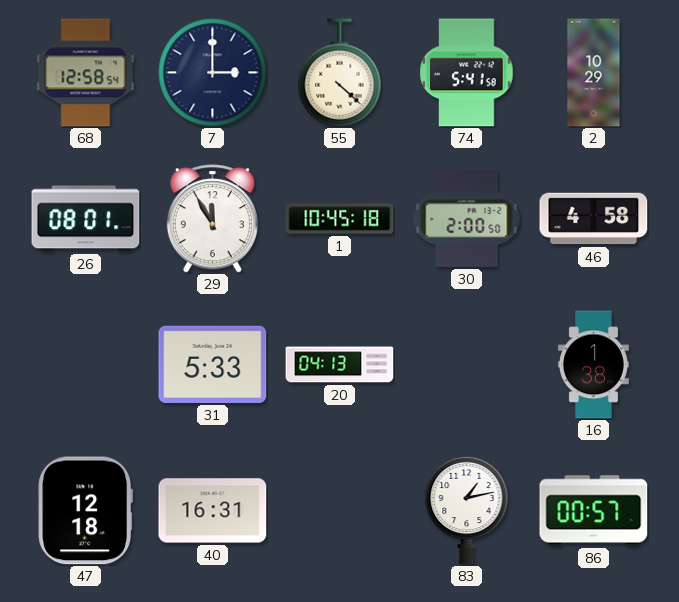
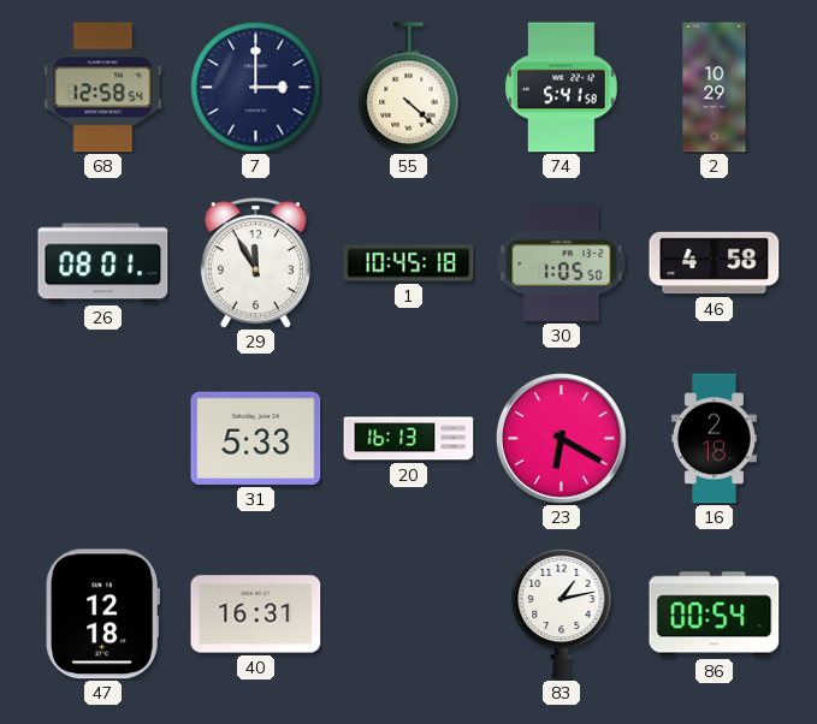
30: 2:00 -> 1:05 (562, 262)
20: 04:13 -> 16:13 (409, 439)
23: none -> 6:20 (561, 438)
16: 1:38 -> 2:18 (714, 439)
86: 00:57 -> 00:54 (715, 615)
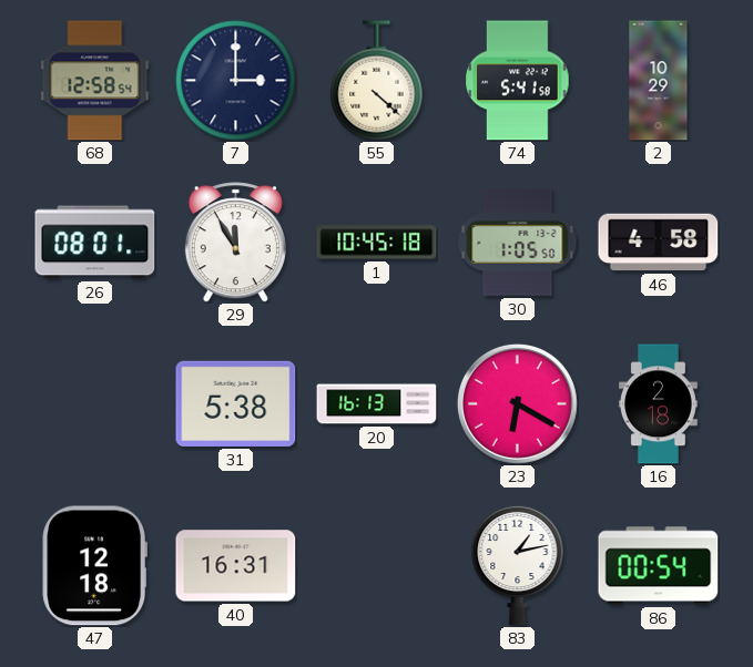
31: 5:33 -> 5:38 (236, 403)
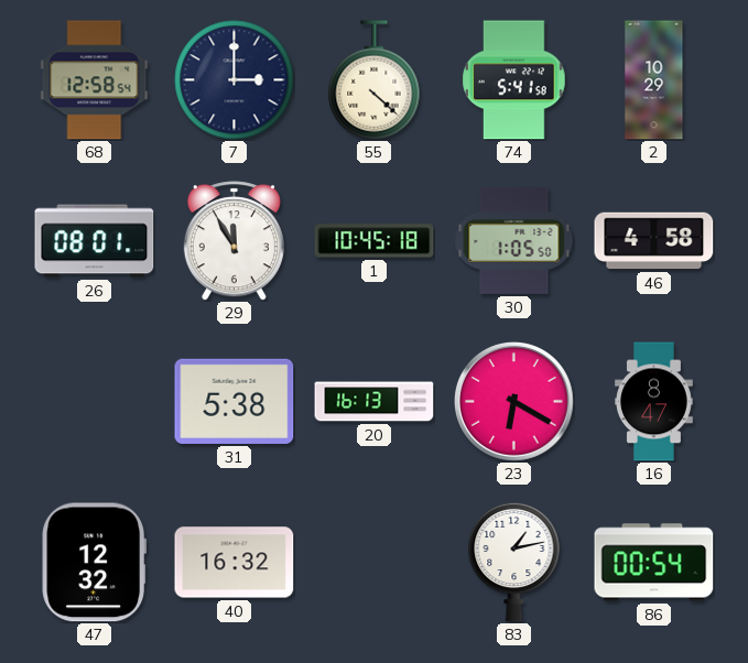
16: 2:18 -> 8:47 (653, 402)
47: 12:18 -> 12:32 (94, 563)
40: 16:31 -> 16:32 (235, 563)
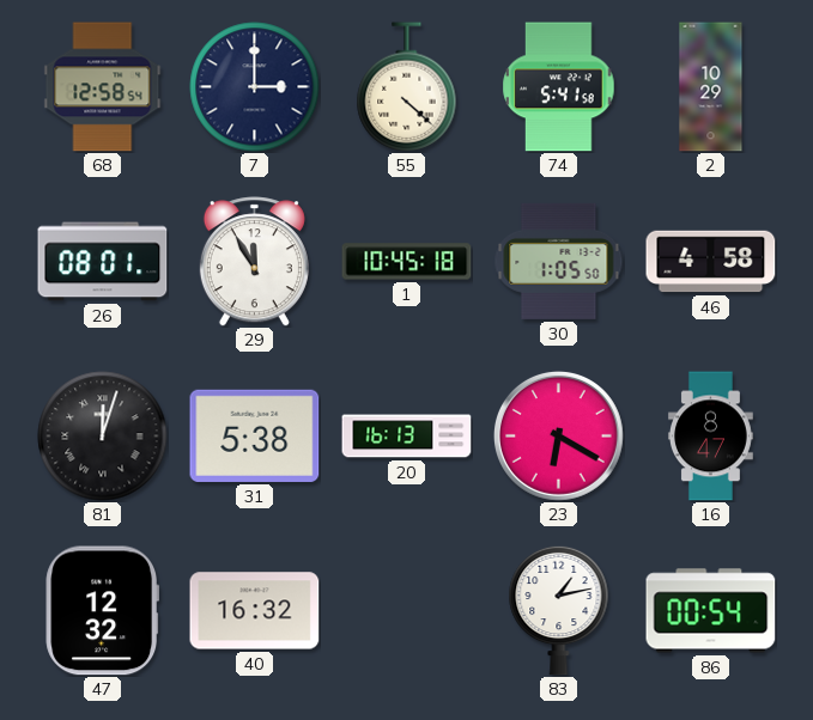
81: none -> 12:03 (103, 437)
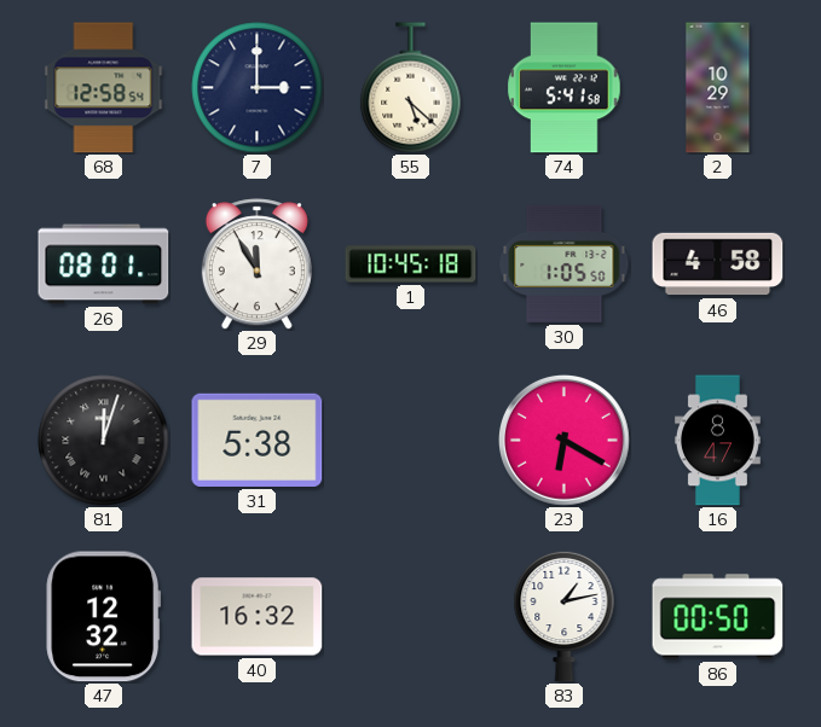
55: 4:22 -> 5:22 (411, 88)
20: 16:13 -> none (407, 437)
86: 00:54 -> 00:50 (718, 617)
